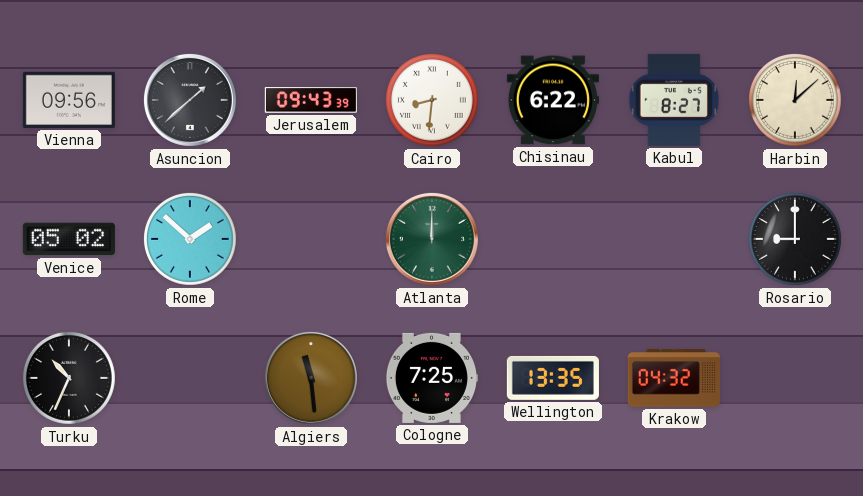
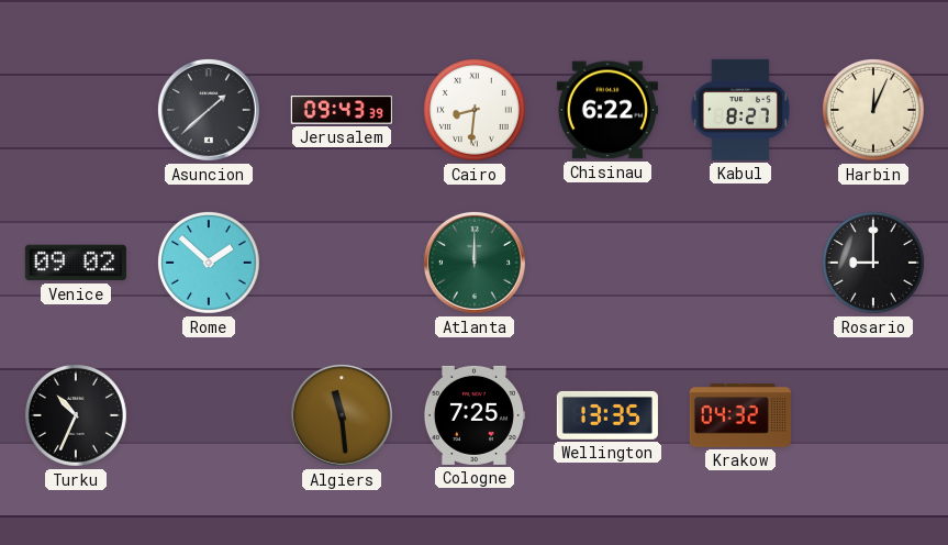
Vienna: 09:56 -> none (69, 100)
Harbin: 12:08 -> 12:04 (874, 110)
Venice: 05:02 -> 09:02 (76, 263)
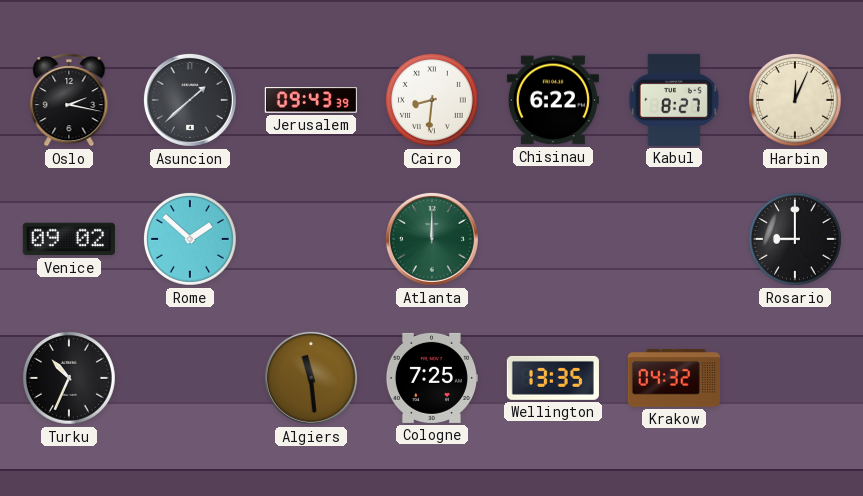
Oslo: none -> 2:17 (69, 100)
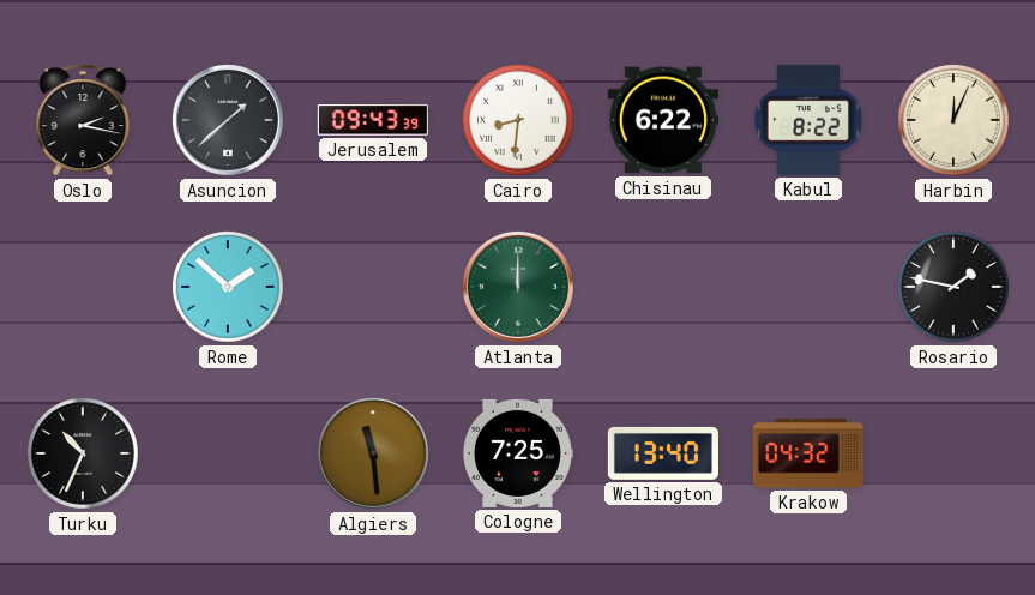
Kabul: 8:27 -> 8:22 (808, 120)
Venice: 09:02 -> none (69, 239)
Rosario: 9:00 -> 1:47 (955, 287)
Wellington: 13:35 -> 13:40 (663, 453)
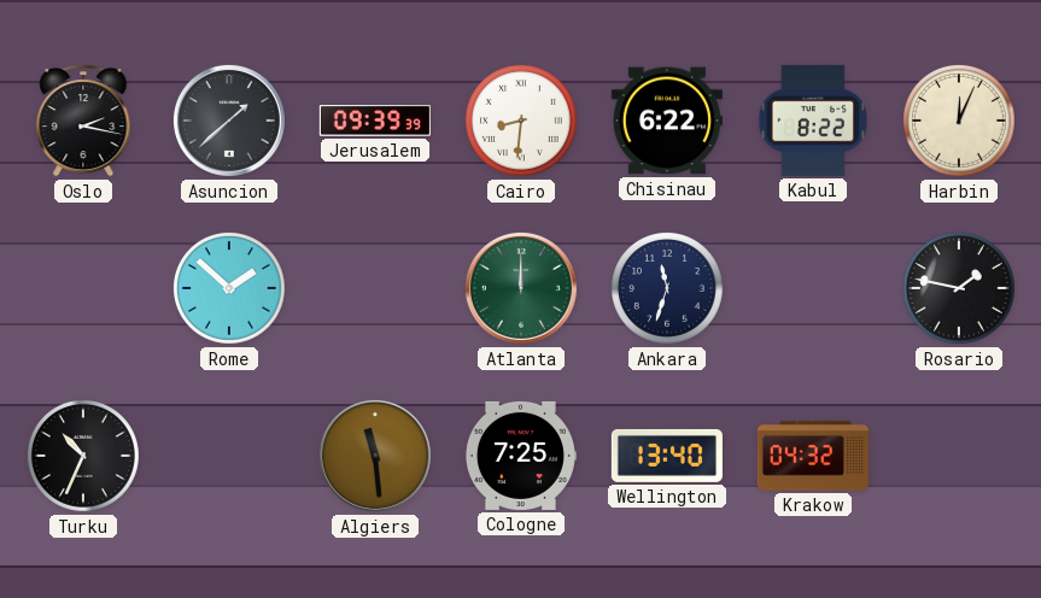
Jerusalem: 09:43 -> 09:39 (375, 121)
Ankara: none -> 11:33 (668, 288)
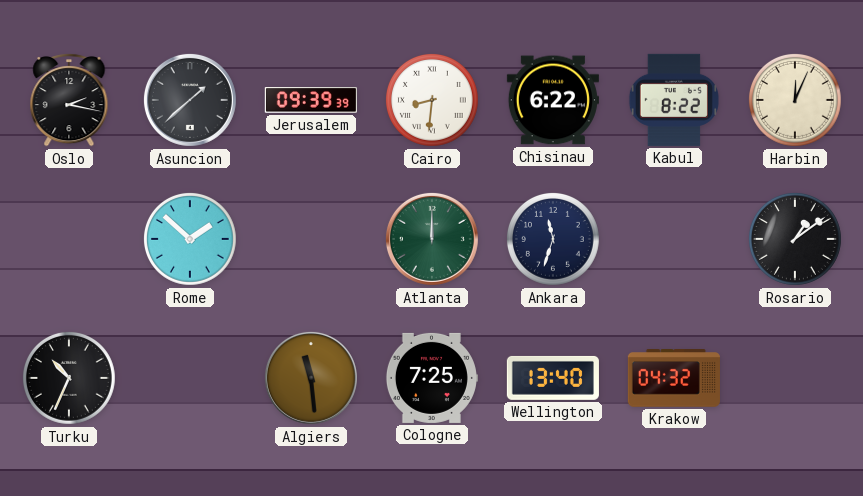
Rosario: 1:47 -> 1:09 (796, 239)
